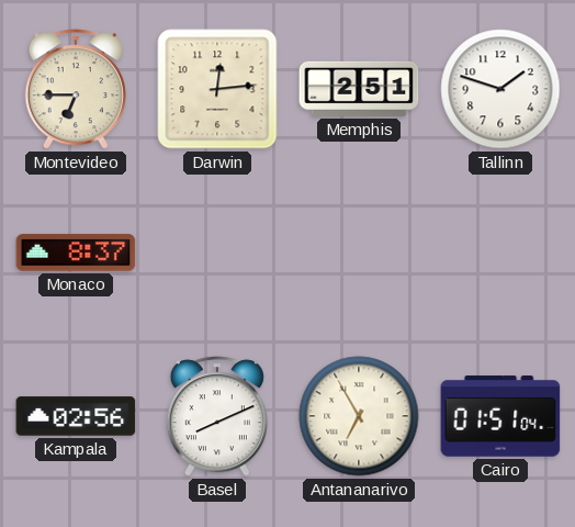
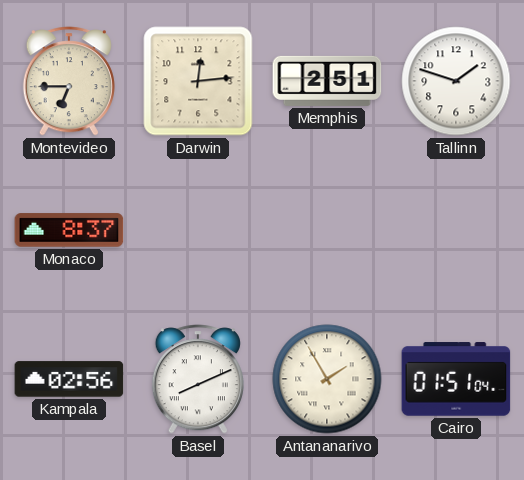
Antananarivo: 6:55 -> 1:55 (327, 379)
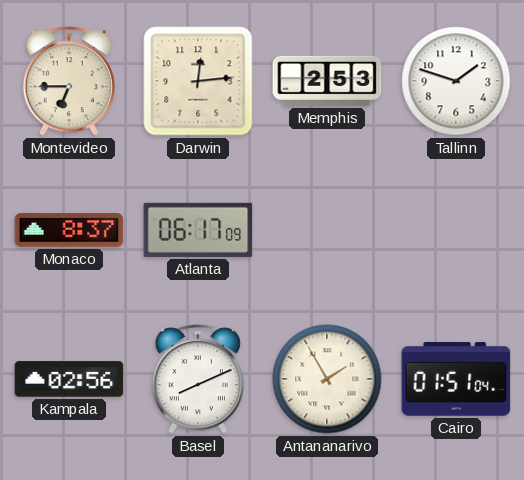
Memphis: 2:51 -> 2:53 (327, 81)
Atlanta: none -> 06:17 (198, 230)
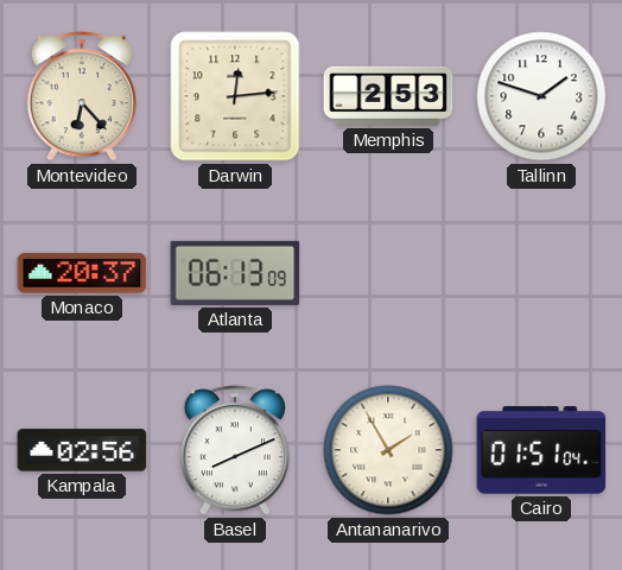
Montevideo: 6:45 -> 6:23 (82, 96)
Monaco: 8:37 -> 20:37 (82, 273)
Atlanta: 06:17 -> 06:13 (235, 273)
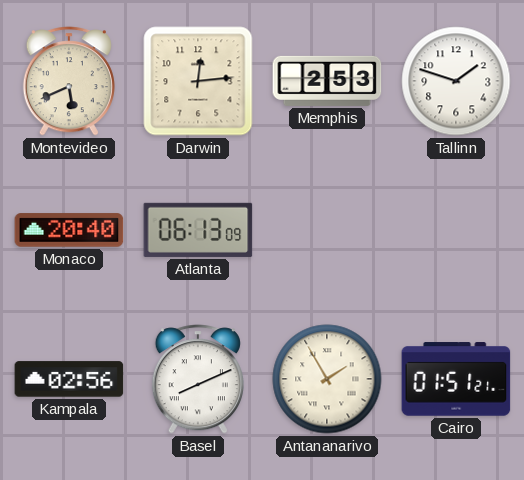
Montevideo: 6:23 -> 5:41 (69, 81)
Monaco: 20:37 -> 20:40 (69, 230)
Cairo: 01:51:04 -> 01:51:21 (456, 379)
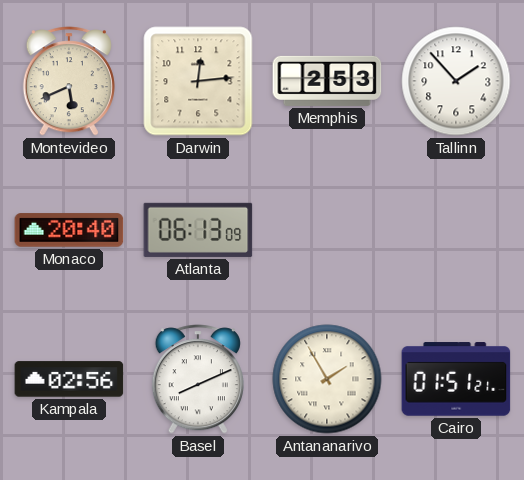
Tallinn: 1:48 -> 1:53 (456, 81)
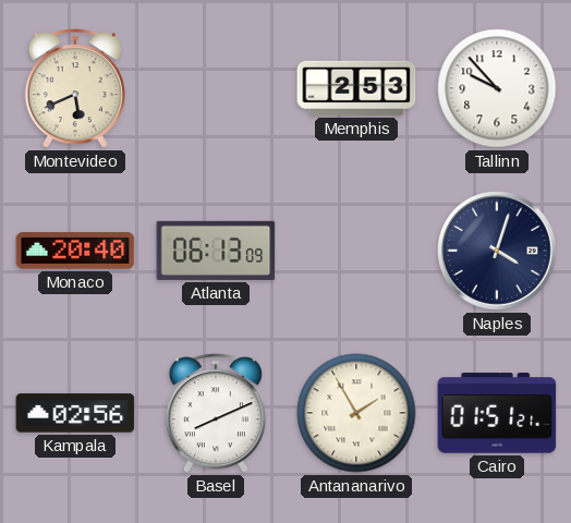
Darwin: 12:14 -> none (198, 81)
Tallinn: 1:53 -> 9:53 (497, 88)
Naples: none -> 4:03 (498, 252)
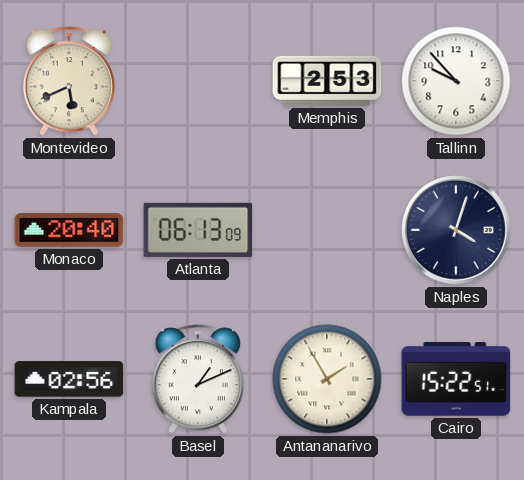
Basel: 8:11 -> 1:11 (198, 379)
Cairo: 01:51 -> 15:22 (456, 379)
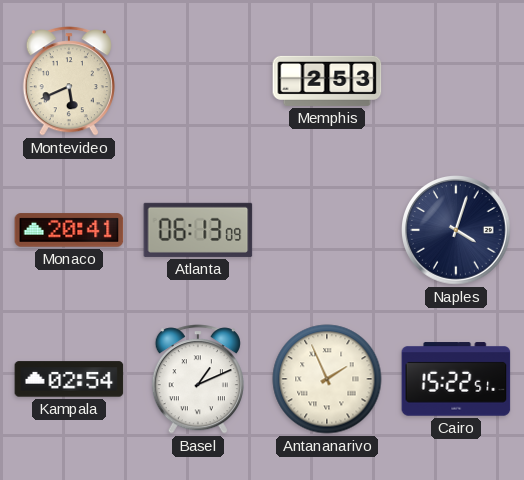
Tallinn: 9:53 -> none (456, 81)
Monaco: 20:40 -> 20:41 (69, 230)
Kampala: 02:56 -> 02:54 (69, 379)
Antananarivo: 1:55 -> 1:56 (327, 379)
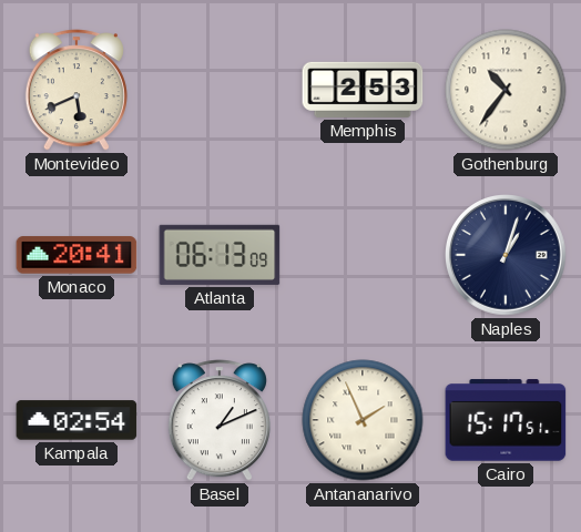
Gothenburg: none -> 10:36 (506, 90)
Naples: 4:03 -> 1:03 (507, 256)
Cairo: 15:22 -> 15:17 (506, 420)
